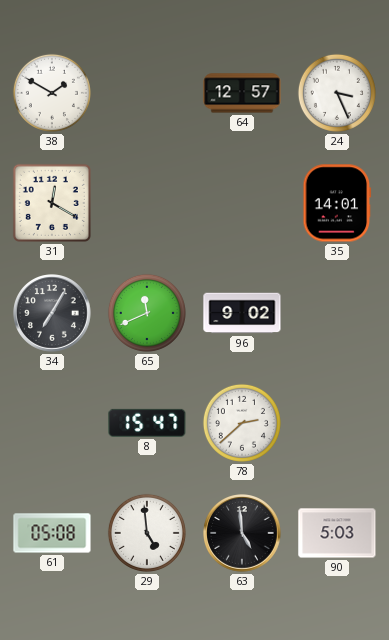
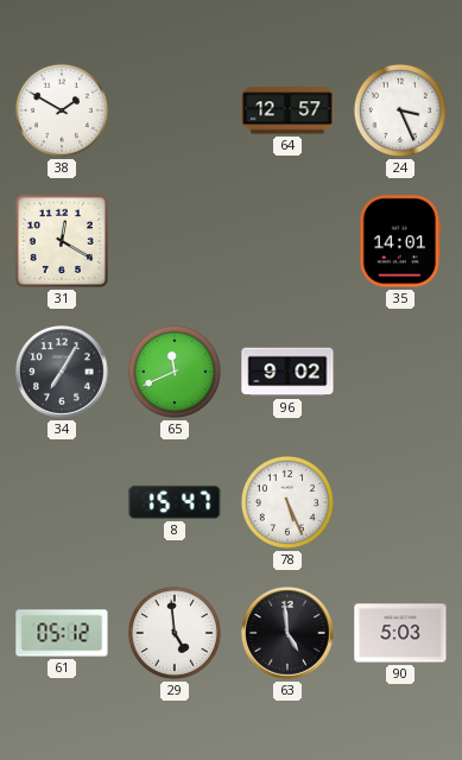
78: 2:38 -> 5:26 (287, 502)
61: 05:08 -> 05:12 (62, 633)
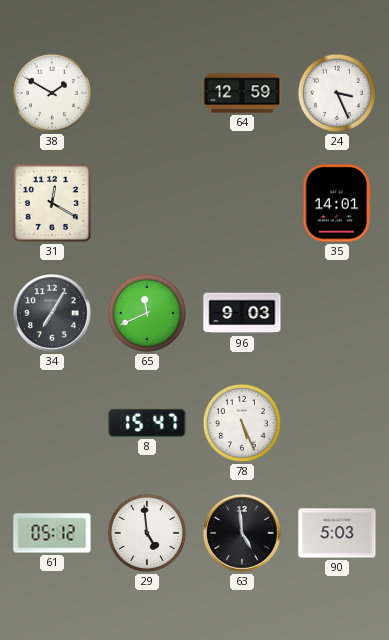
64: 12:57 -> 12:59 (242, 93)
96: 9:02 -> 9:03 (242, 313)
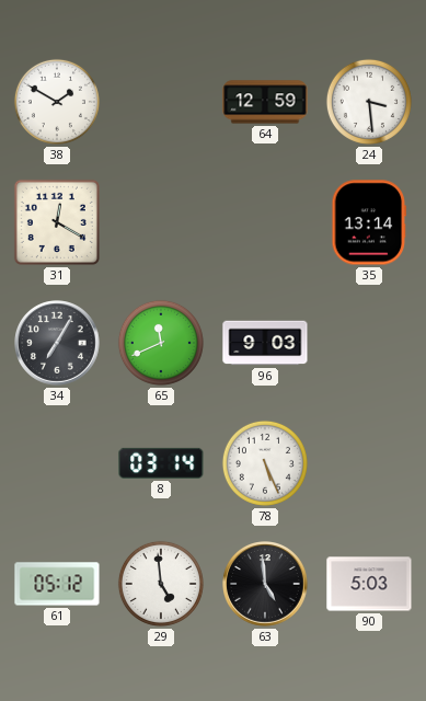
24: 3:26 -> 3:29 (369, 102)
35: 14:01 -> 13:14 (369, 222)
8: 15:47 -> 03:14 (161, 463)
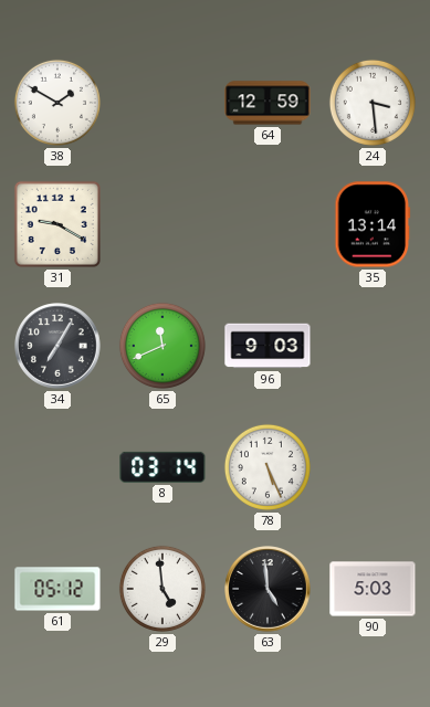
31: 12:20 -> 9:20 (57, 224)
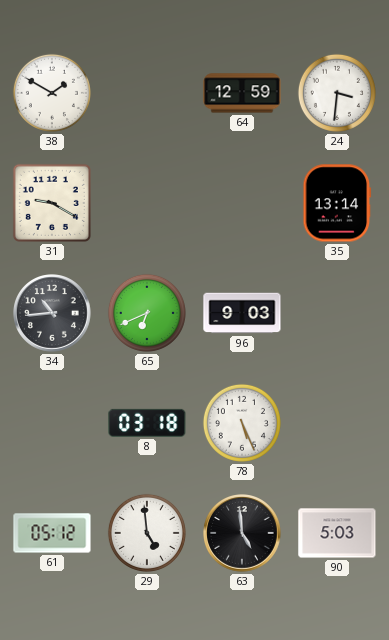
24: 3:29 -> 3:31 (337, 93)
34: 7:05 -> 10:44 (52, 313)
65: 11:41 -> 6:41 (147, 313)
8: 03:14 -> 03:18 (147, 423)
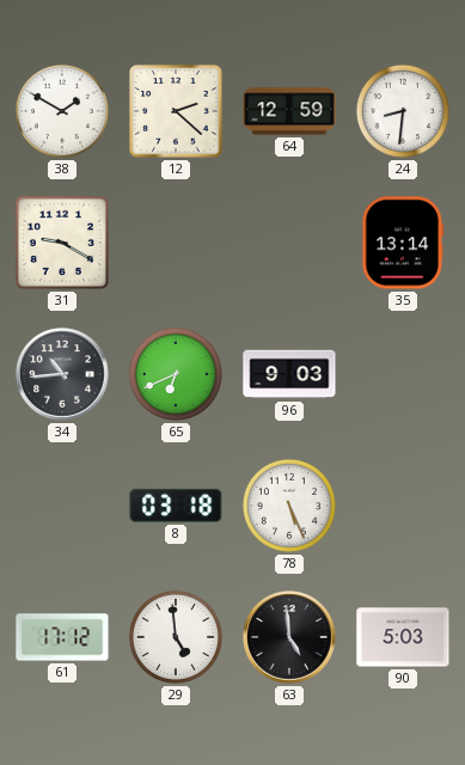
12: none -> 2:22 (176, 111)
24: 3:31 -> 8:31 (403, 111)
61: 05:12 -> 17:12 (62, 637)
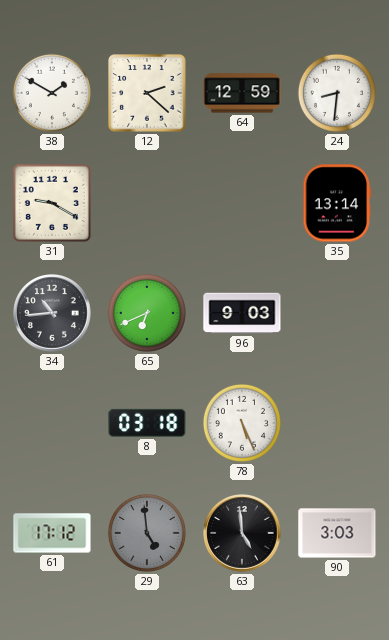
29 dial: white -> grey (147, 533)
90: 5:03 -> 3:03 (337, 533)
